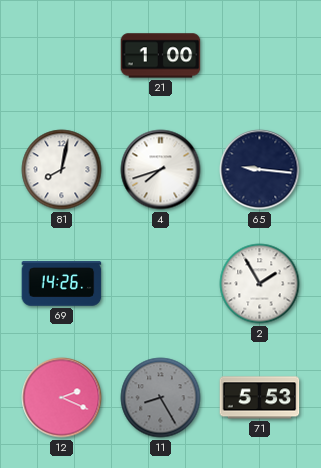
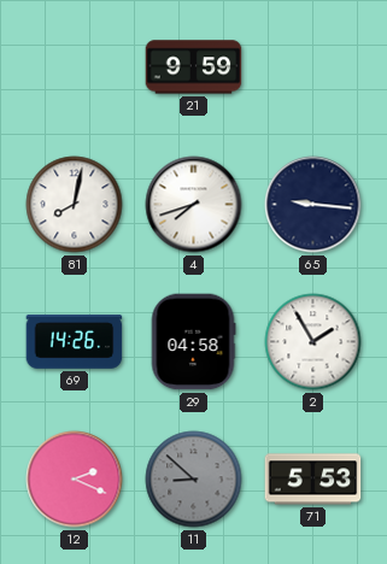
21: 1:00 -> 9:59 (194, 67)
29: none -> 04:58 (193, 342)
11: 8:25 -> 8:52 (194, 480)
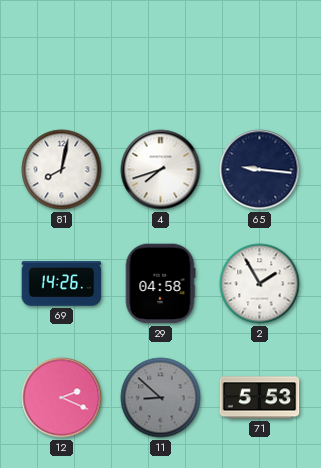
21: 9:59 -> none (194, 67)
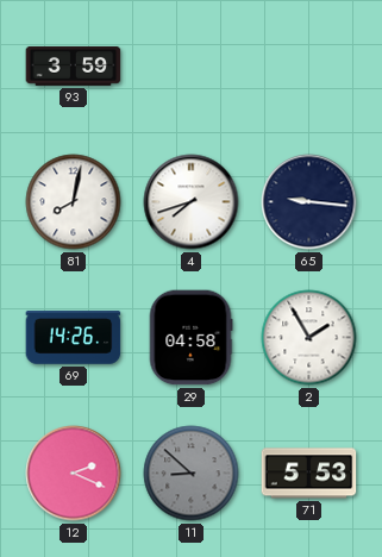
93: none -> 3:59 (74, 65)
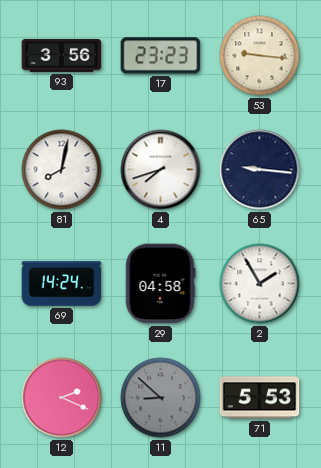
93: 3:59 -> 3:56 (62, 55)
17: none -> 23:23 (161, 56)
53: none -> 9:16 (260, 56)
69: 14:26 -> 14:24 (62, 284)
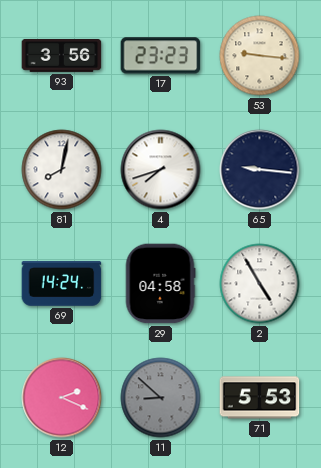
2: 1:55 -> 4:55 (260, 284)
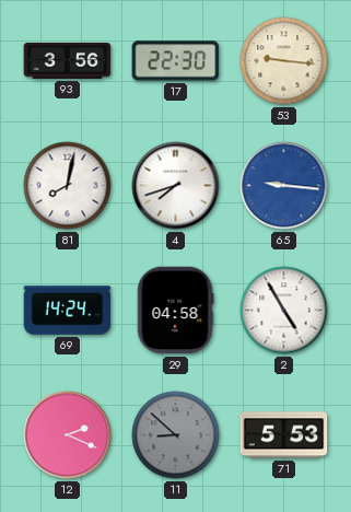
17: 23:23 -> 22:30 (176, 61)
65 dial: navy -> blue (284, 186)
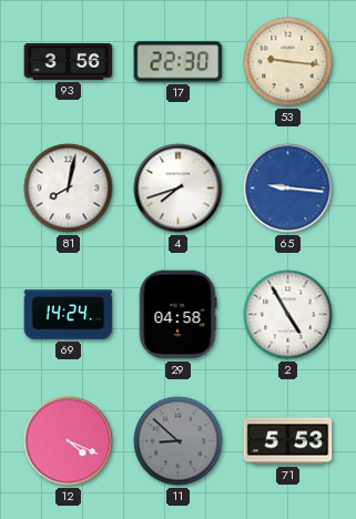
12: 2:19 -> 4:19 (69, 441)
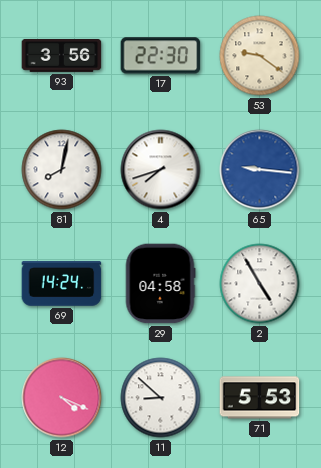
53: 9:16 -> 9:21 (260, 56)
11 dial: grey -> white (161, 398)
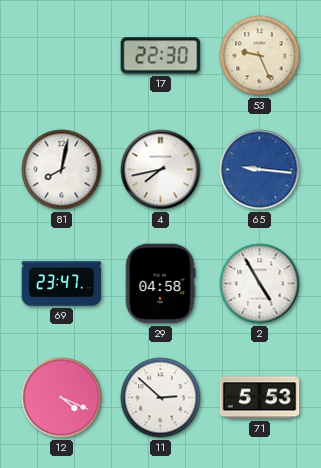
93: 3:56 -> none (62, 55)
53: 9:21 -> 9:26 (260, 56)
4: 7:42 -> 7:43 (161, 170)
69: 14:24 -> 23:47 (62, 284)
11: 8:52 -> 2:52 (161, 398)
